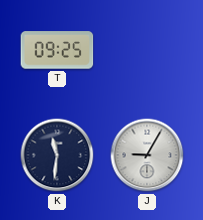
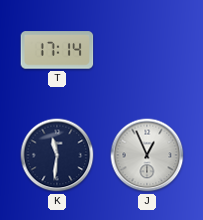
T: 09:25 -> 17:14 (57, 50)
J: 9:05 -> 12:56 (147, 155)
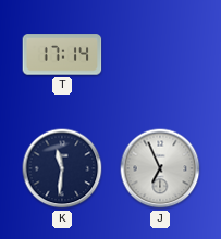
J: 12:56 -> 6:56 (160, 168)
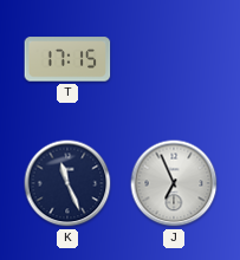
T: 17:14 -> 17:15 (67, 59)
K: 11:31 -> 11:26 (67, 183)
